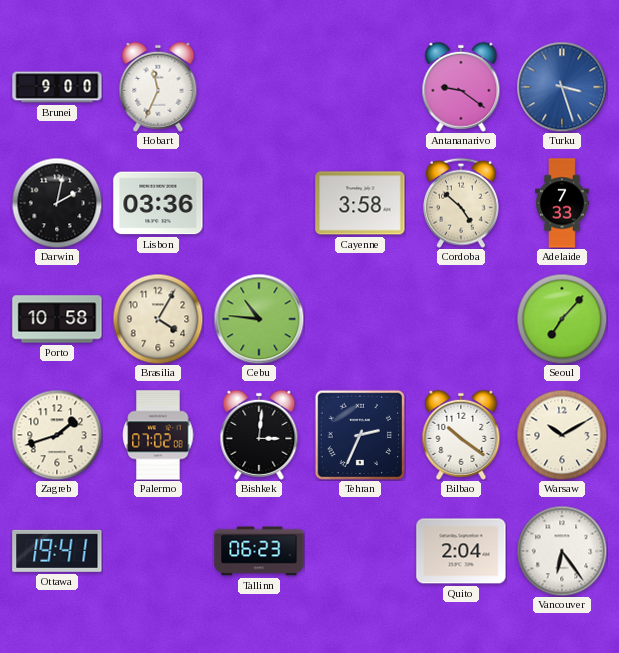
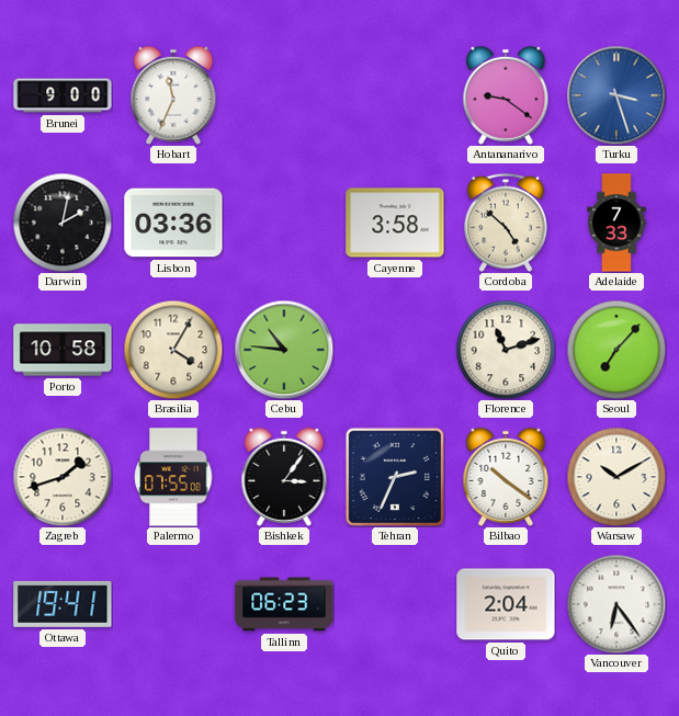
Florence: none -> 11:12 (506, 350)
Palermo: 07:02 -> 07:55 (173, 477)
Bishkek: 3:01 -> 3:06 (284, 477)
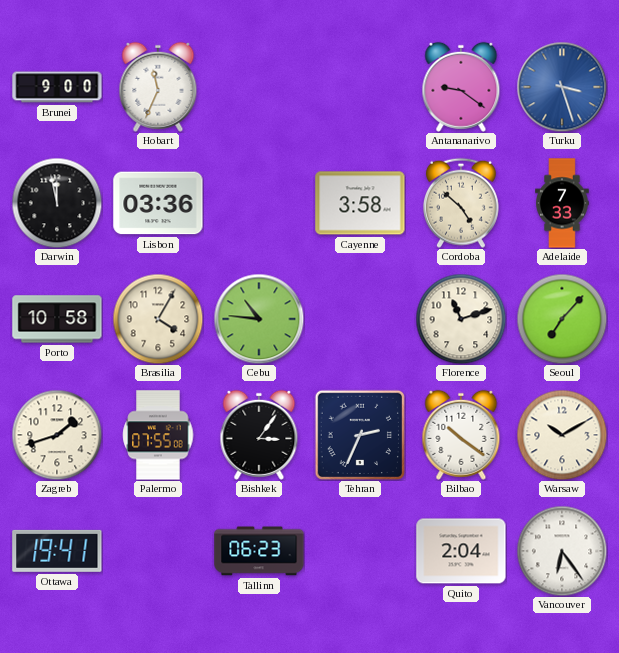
Darwin: 2:02 -> 11:58 (57, 203)
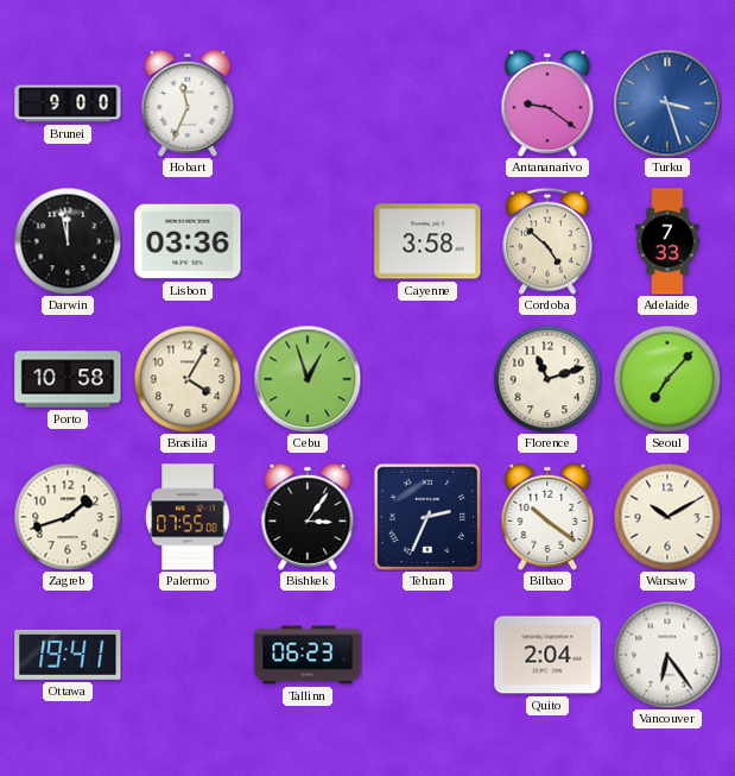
Cebu: 10:46 -> 12:57 (308, 379)
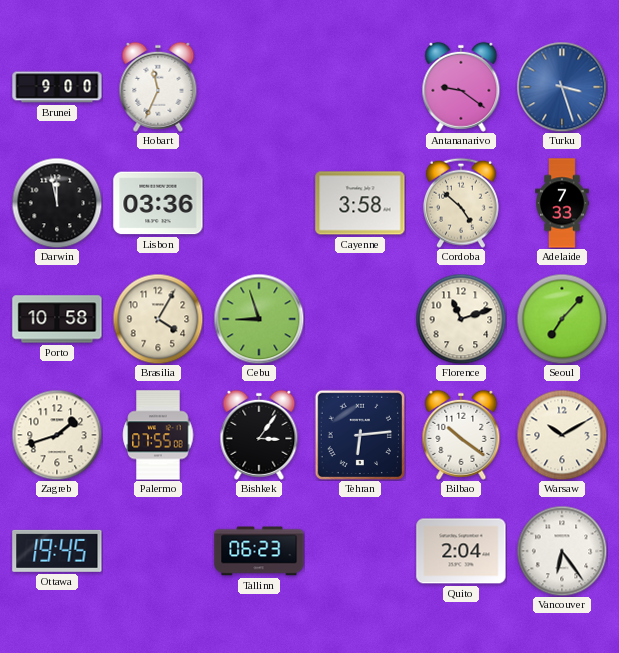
Cebu: 12:57 -> 8:57 (259, 319)
Tehran: 2:34 -> 6:14 (359, 434)
Ottawa: 19:41 -> 19:45 (57, 551)
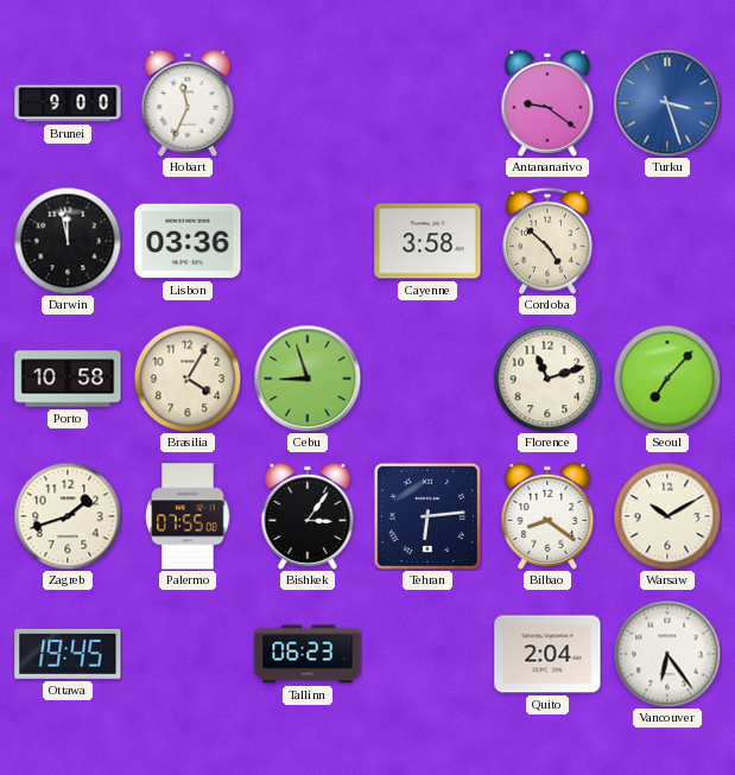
Adelaide: 7:33 -> none (562, 203)
Bilbao: 10:21 -> 8:21 (547, 516)
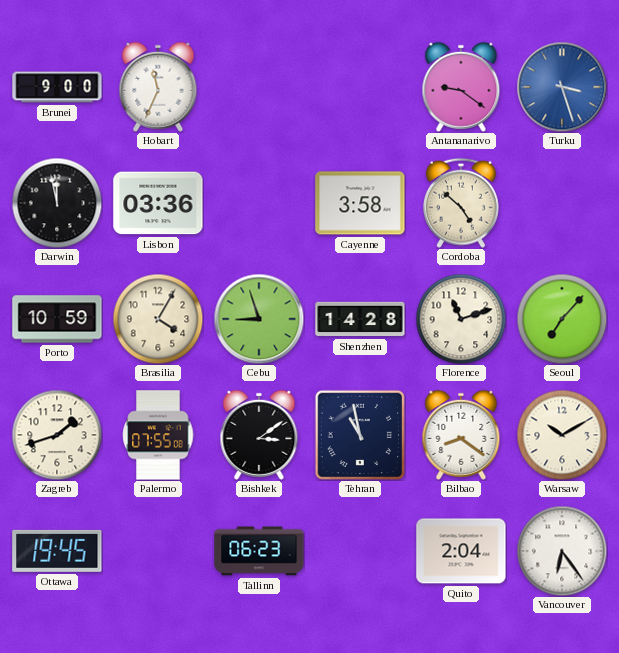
Porto: 10:58 -> 10:59 (57, 319)
Shenzhen: none -> 14:28 (360, 319)
Bishkek: 3:06 -> 3:09 (259, 435)
Tehran: 6:14 -> 10:58 (359, 434)
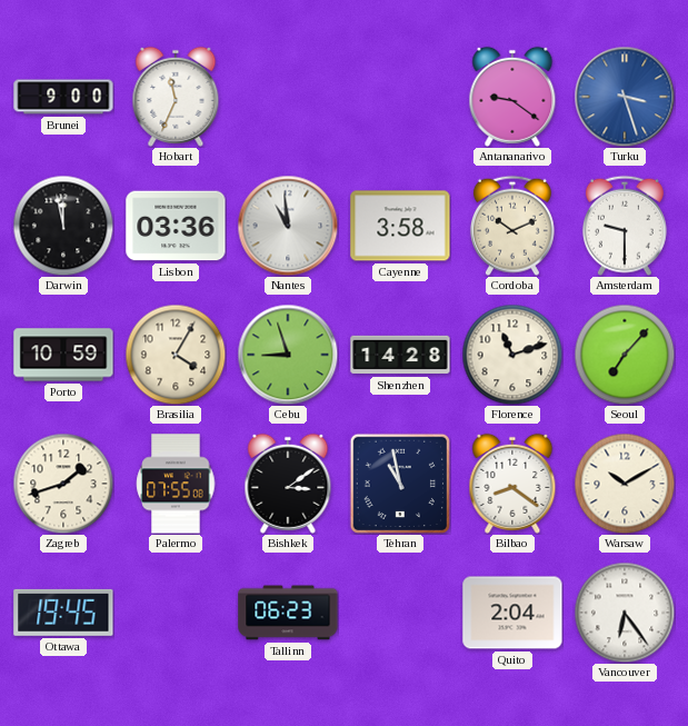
Nantes: none -> 10:59 (288, 226)
Cordoba: 4:52 -> 10:11 (512, 226)
Amsterdam: none -> 9:30 (625, 226)
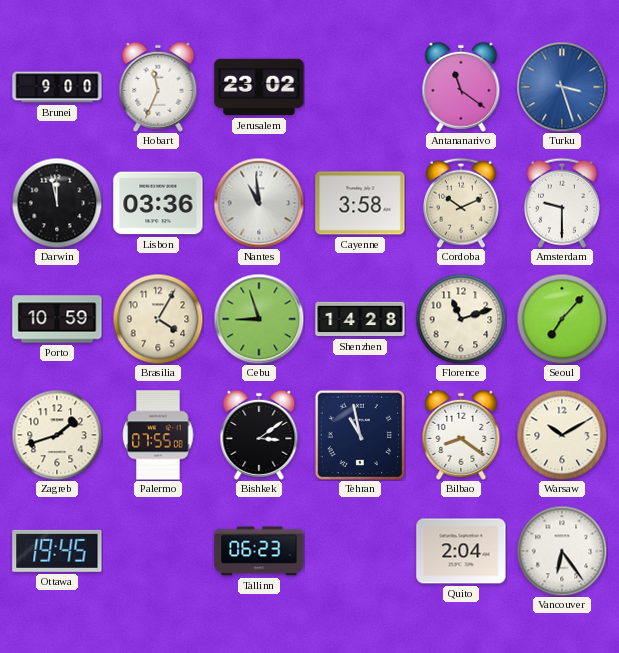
Jerusalem: none -> 23:02 (259, 87)
Antananarivo: 9:21 -> 11:21 (461, 87)
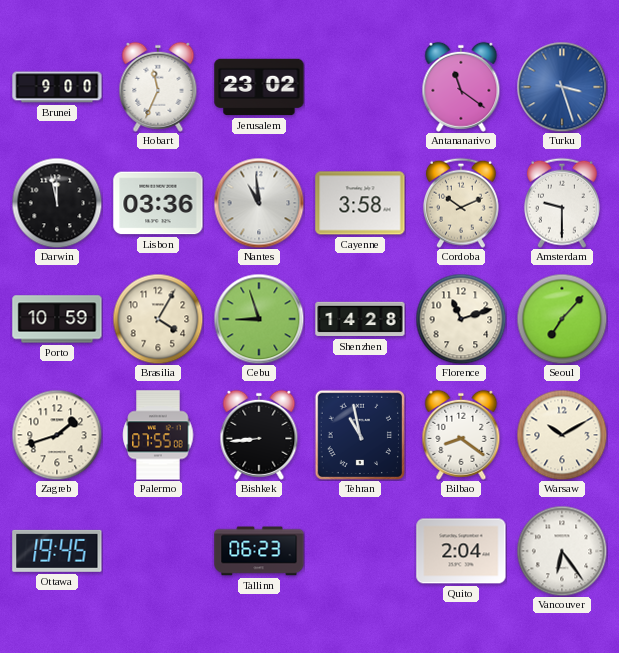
Bishkek: 3:09 -> 8:44 (259, 435)
